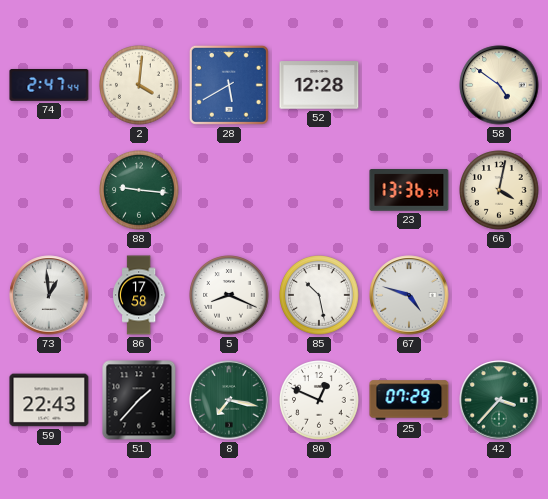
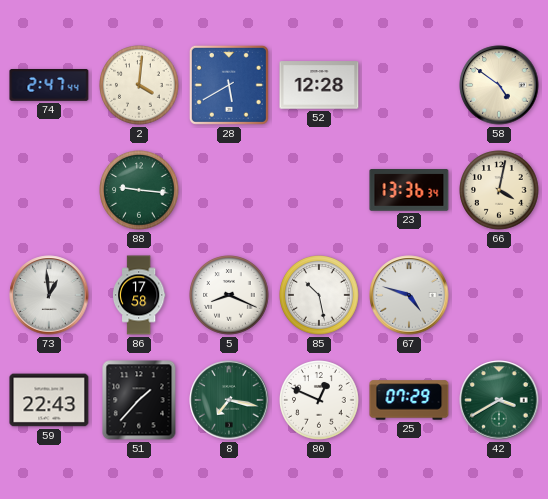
42: 3:37 -> 3:40 (499, 400)
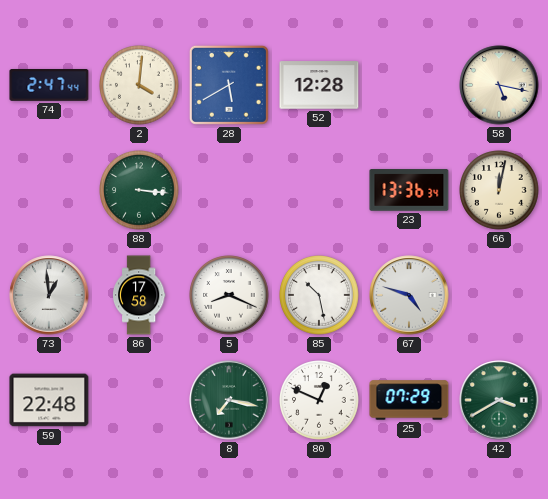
58: 4:51 -> 5:17 (499, 85)
88: 9:16 -> 3:16 (139, 190)
66: 4:02 -> 12:02 (499, 190)
59: 22:43 -> 22:48 (49, 400)
51: 1:37 -> none (139, 400)
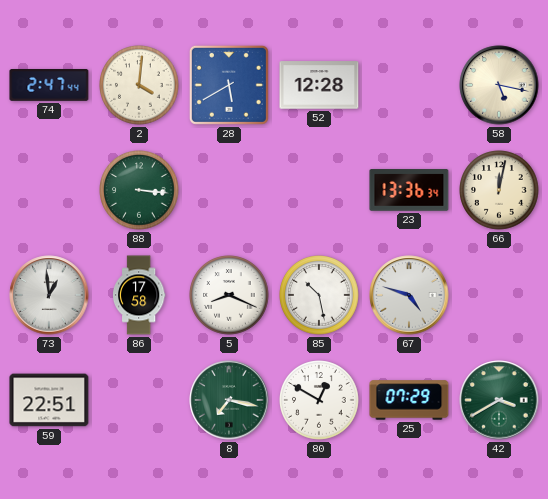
59: 22:48 -> 22:51 (49, 400)
80: 12:49 -> 12:50 (319, 400)
